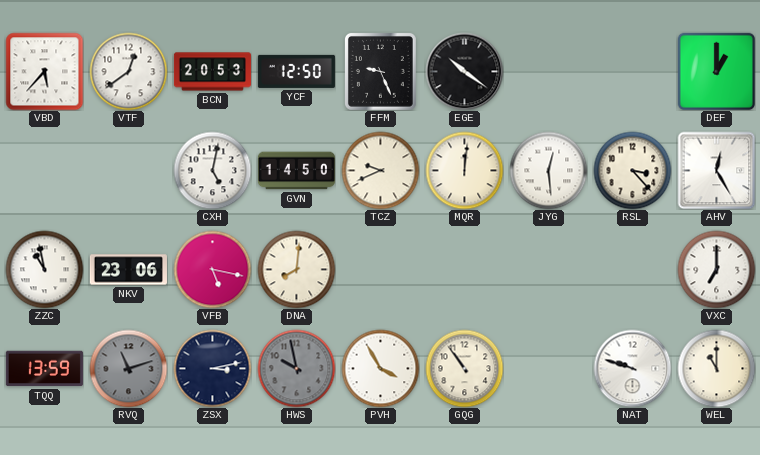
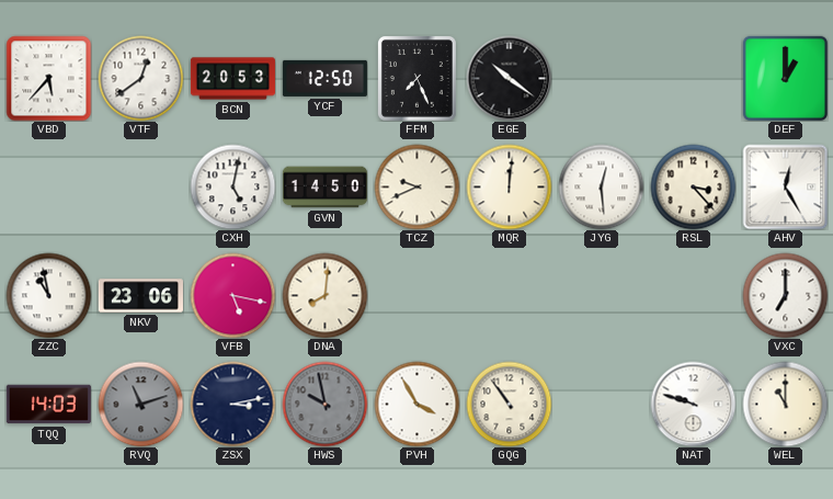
FFM: 9:26 -> 7:26 (416, 78)
TQQ: 13:59 -> 14:03 (48, 405)
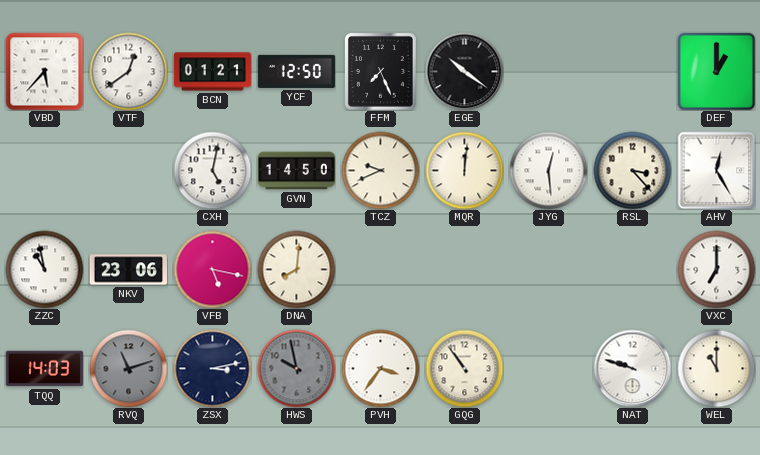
BCN: 20:53 -> 01:21 (212, 72)
PVH: 3:55 -> 3:36 (380, 368)
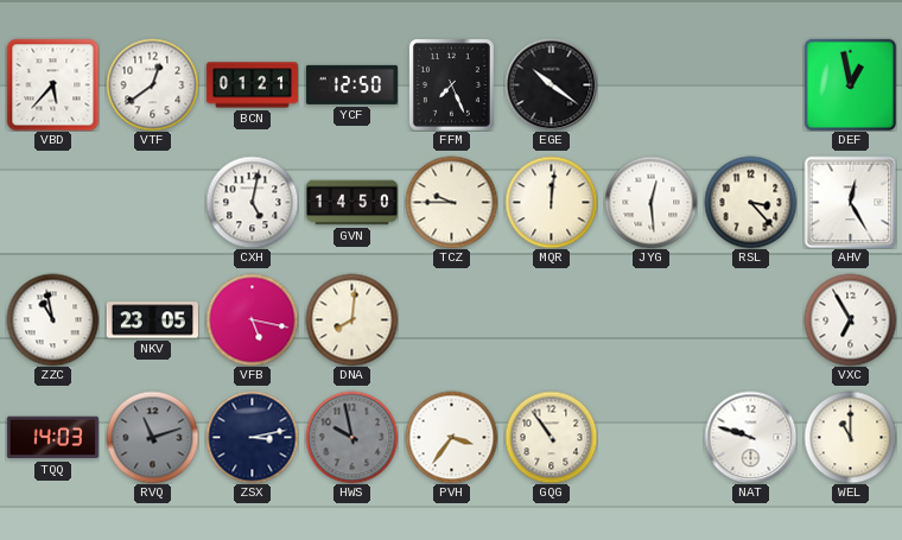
DEF: 1:00 -> 12:58 (850, 84)
TCZ: 9:41 -> 9:45 (451, 202)
NKV: 23:06 -> 23:05 (152, 320)
VXC: 7:00 -> 6:55 (850, 319)
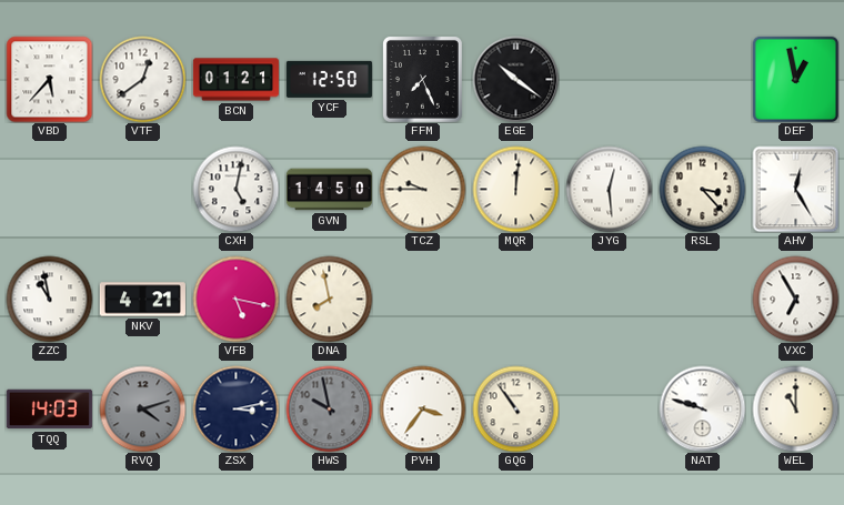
NKV: 23:05 -> 4:21 (142, 300)
DNA: 8:01 -> 7:58 (329, 299)
RVQ: 11:12 -> 4:12 (142, 408)
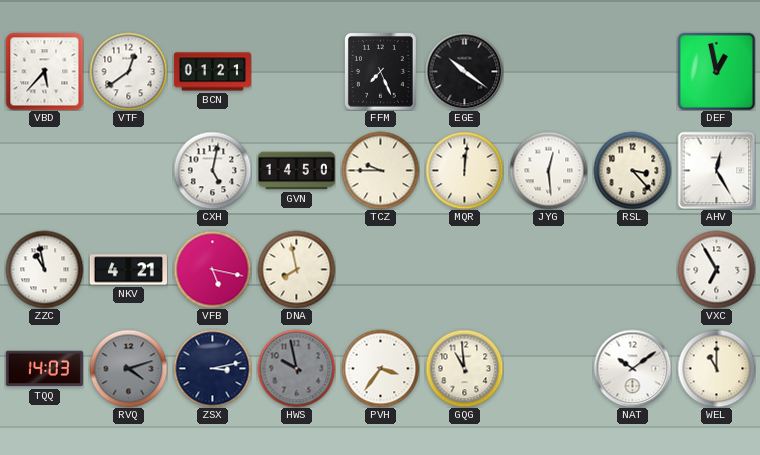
YCF: 12:50 -> none (329, 79)
GQG: 10:54 -> 10:59 (464, 368)
NAT: 9:48 -> 10:09 (632, 368)
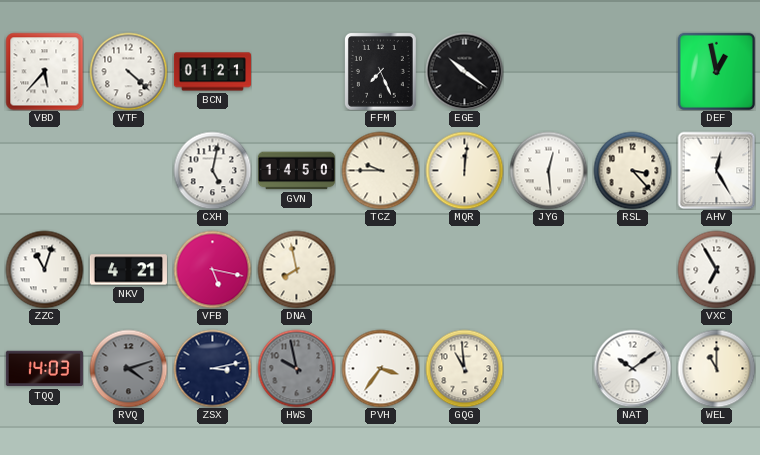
VTF: 12:39 -> 4:22 (128, 71)
ZZC: 10:58 -> 11:03 (44, 269)
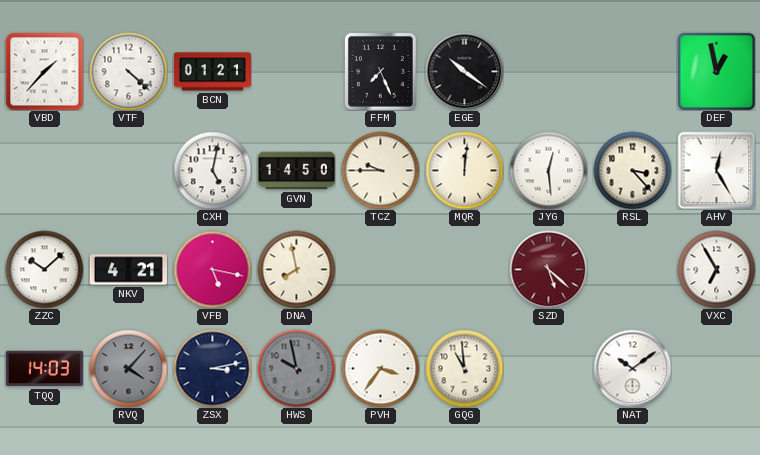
VBD: 5:37 -> 1:37 (44, 71)
ZZC: 11:03 -> 10:08 (44, 269)
SZD: none -> 5:22 (548, 269)
RVQ: 4:12 -> 4:07 (128, 368)
WEL: 11:00 -> none (716, 368)
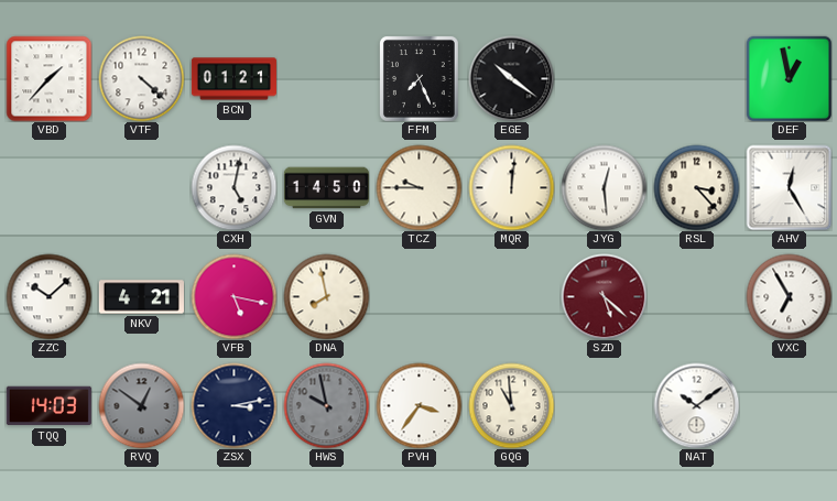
RVQ: 4:07 -> 12:51 (141, 405)
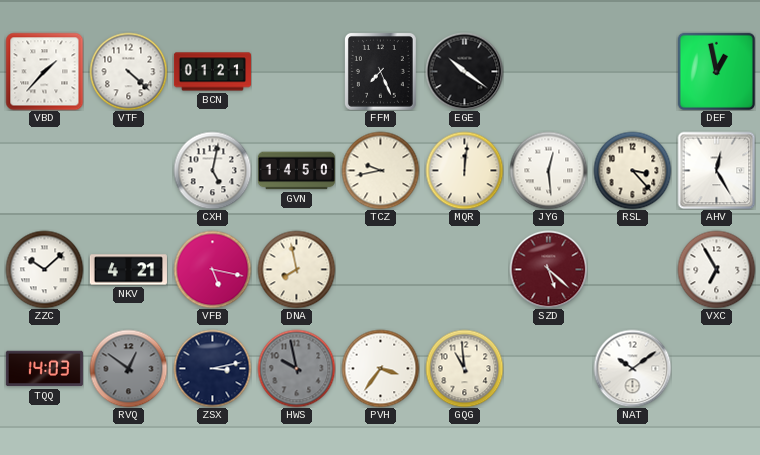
TCZ: 9:45 -> 9:43 (380, 170)
